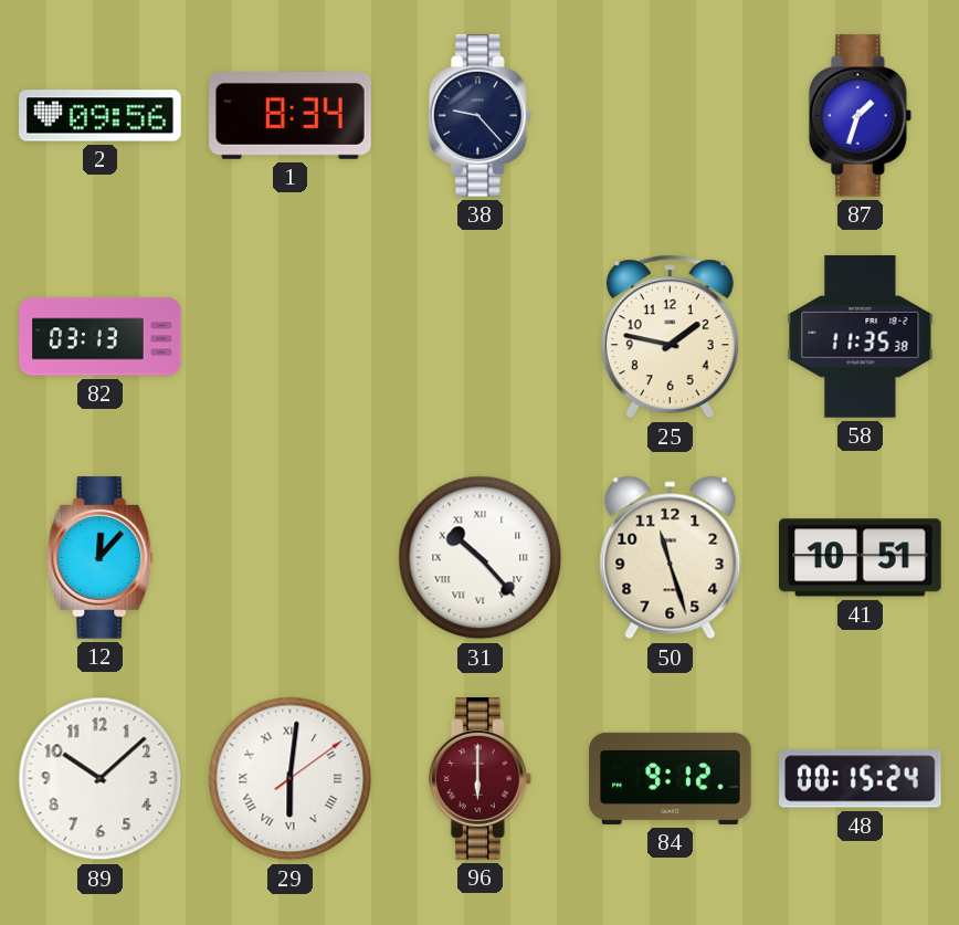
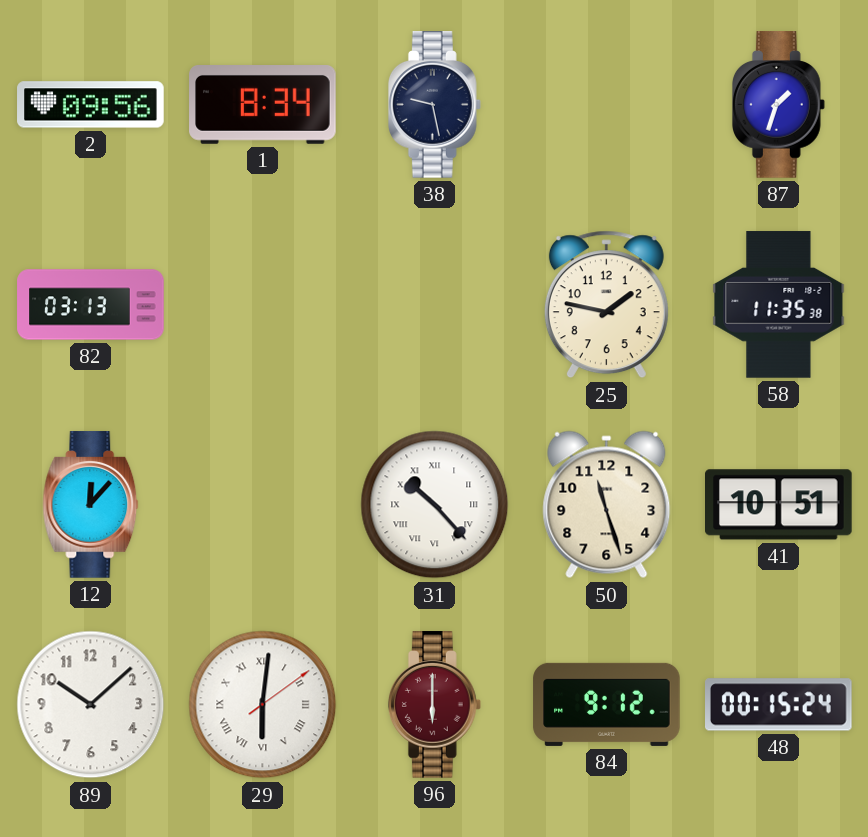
38: 9:23 -> 9:28 (434, 105)
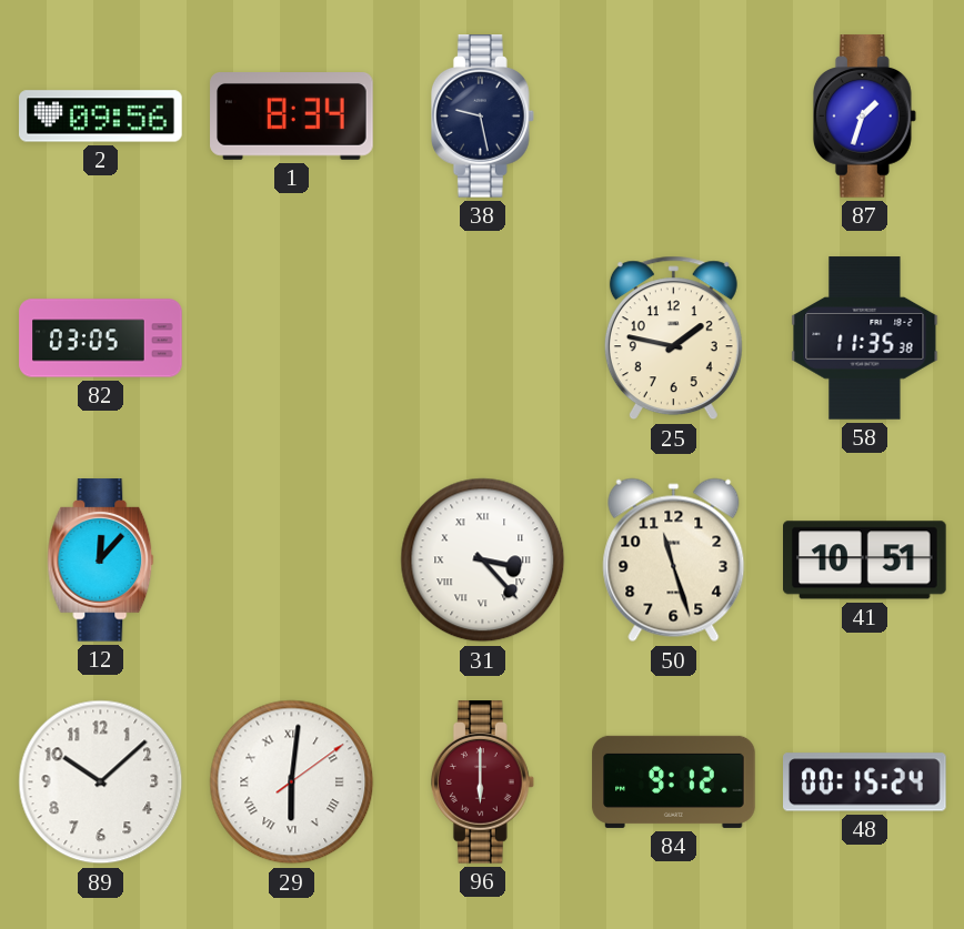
82: 03:13 -> 03:05 (101, 339)
31: 10:23 -> 3:23 (483, 561)
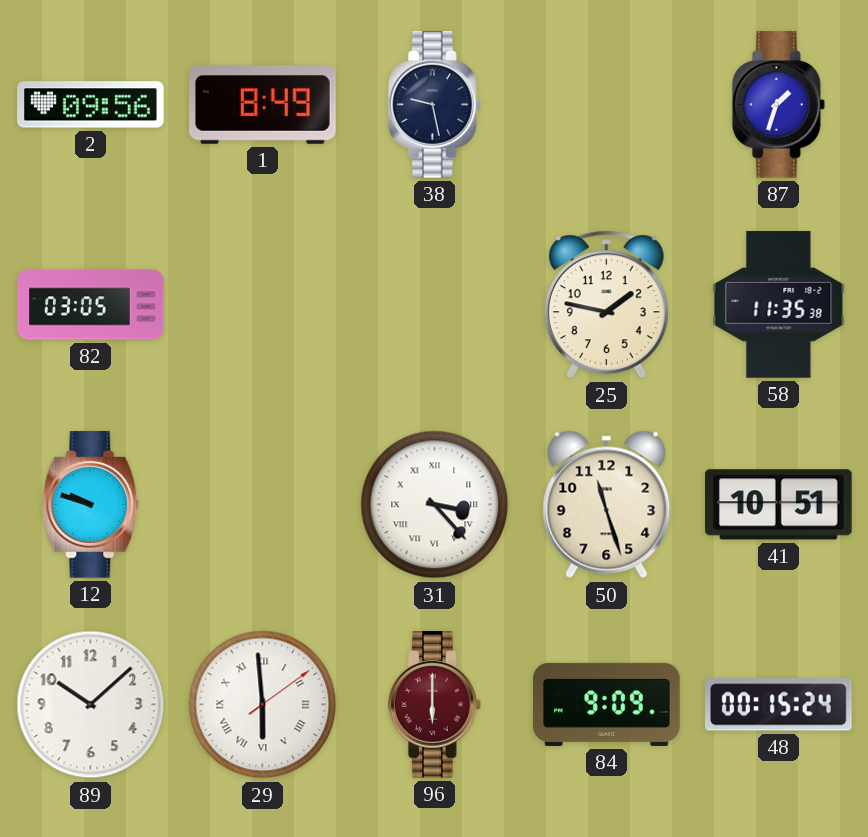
1: 8:34 -> 8:49 (263, 105)
12: 12:07 -> 9:48 (91, 505)
29: 6:01 -> 5:59 (263, 705)
84: 9:12 -> 9:09 (607, 704)
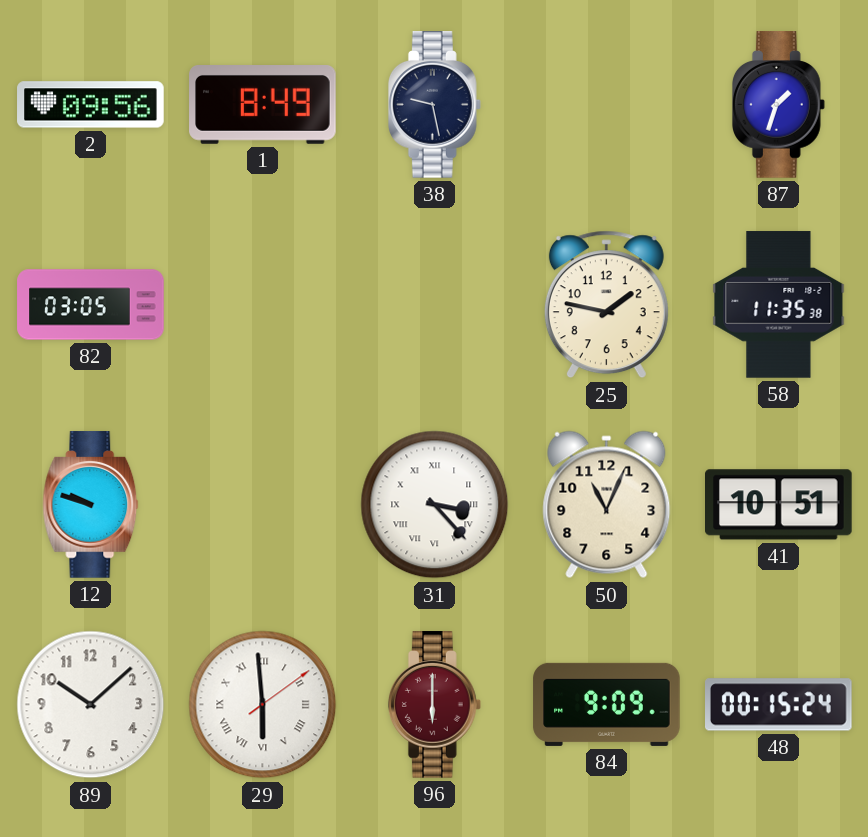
50: 11:27 -> 11:04 (607, 505)
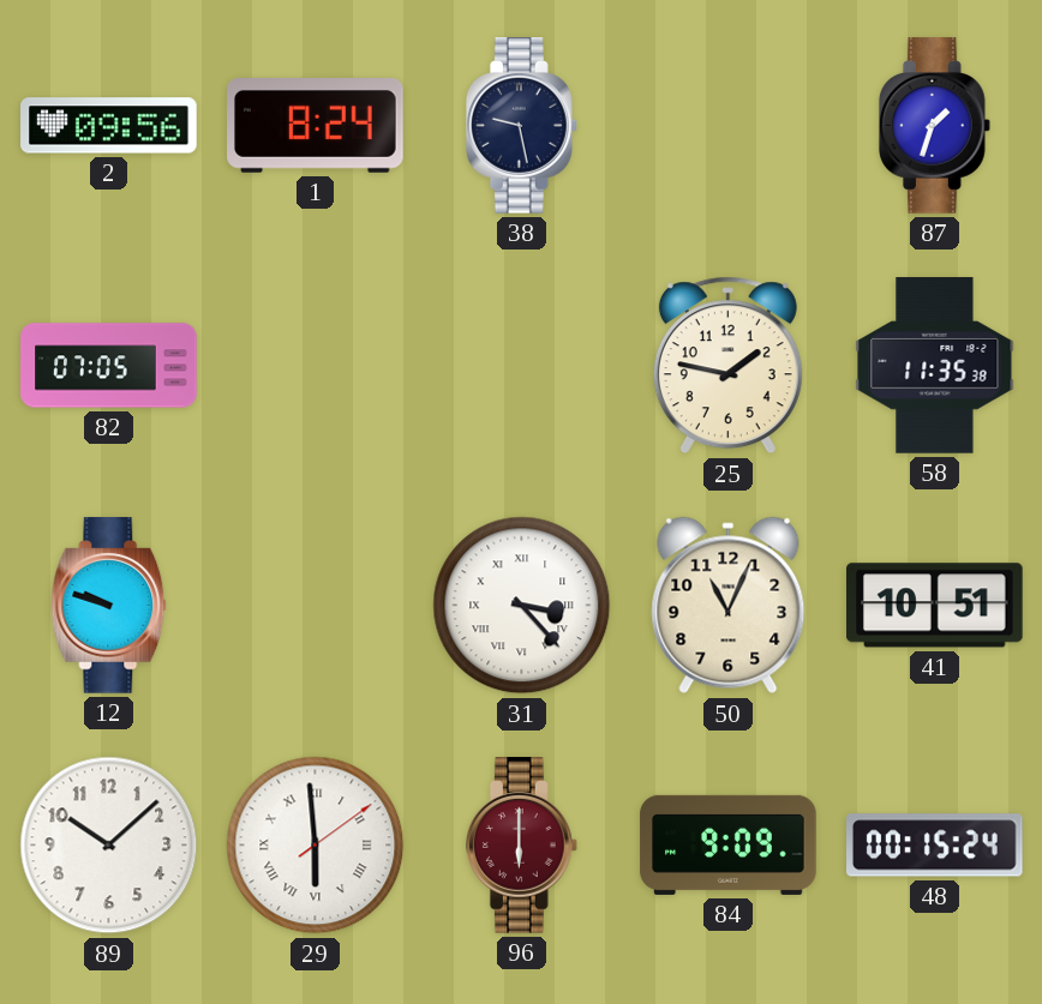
1: 8:49 -> 8:24 (316, 126)
82: 03:05 -> 07:05 (109, 366)
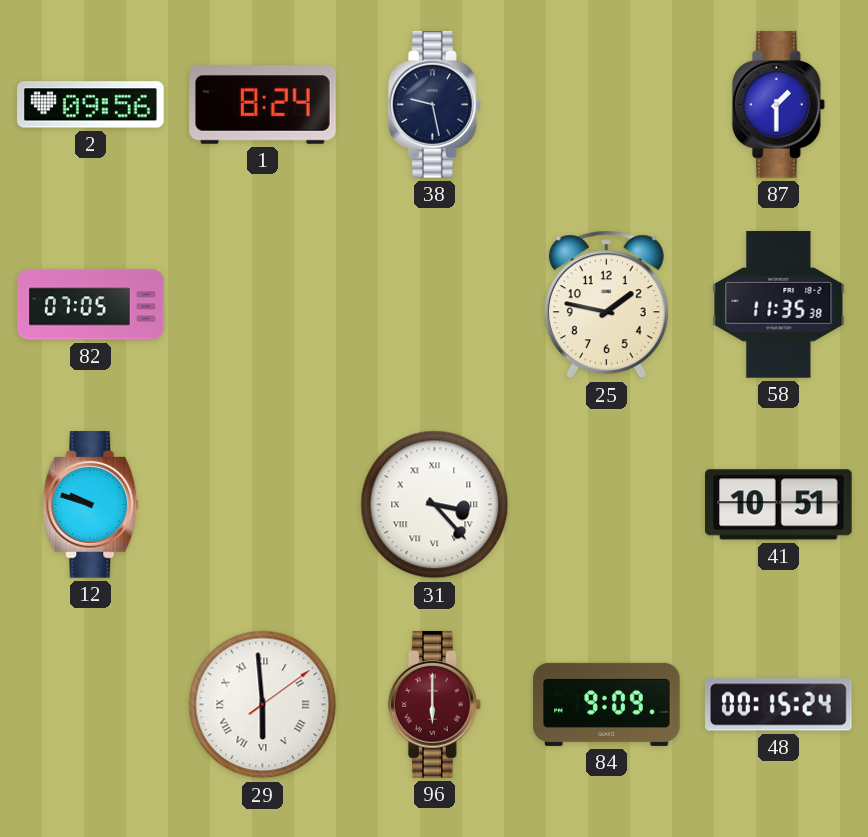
87: 1:33 -> 1:30 (778, 105)
50: 11:04 -> none (729, 606)
89: 10:08 -> none (109, 846)
